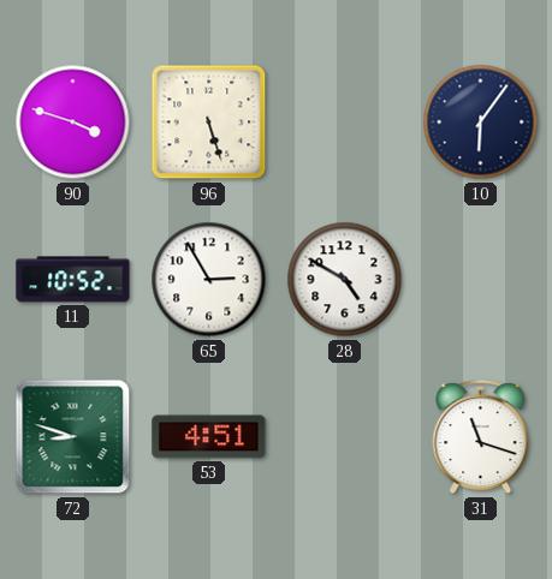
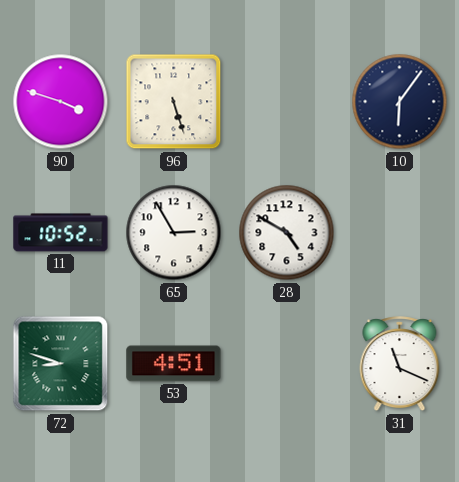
31: 11:18 -> 11:19 (400, 364)
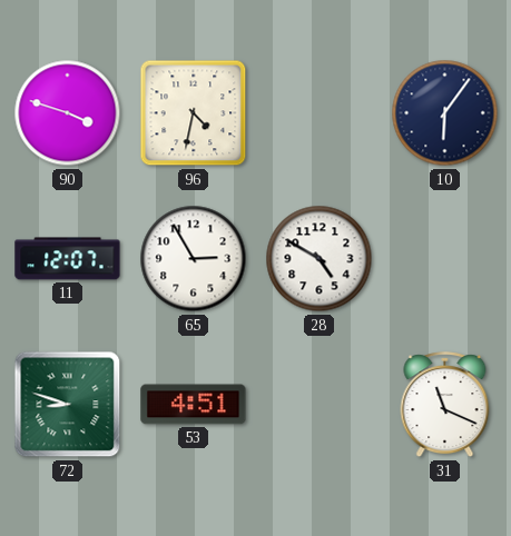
96: 5:27 -> 4:32 (194, 113)
11: 10:52 -> 12:07 (68, 259)
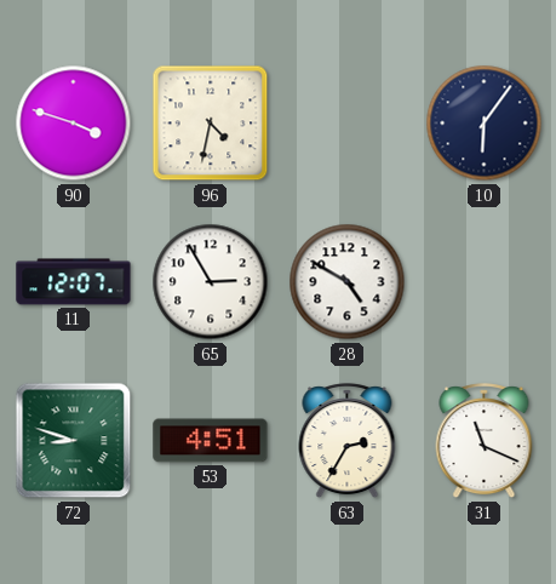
63: none -> 2:35 (348, 441)
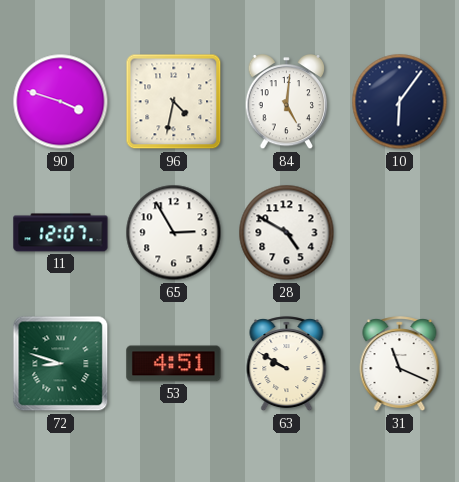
84: none -> 5:01 (287, 103)
63: 2:35 -> 9:50 (287, 364)
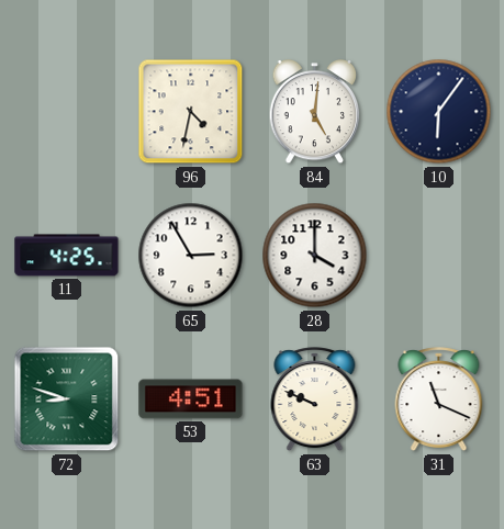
90: 3:48 -> none (61, 102)
11: 12:07 -> 4:25 (67, 256)
28: 4:50 -> 4:00 (315, 256)
63: 9:50 -> 9:49 (315, 399)
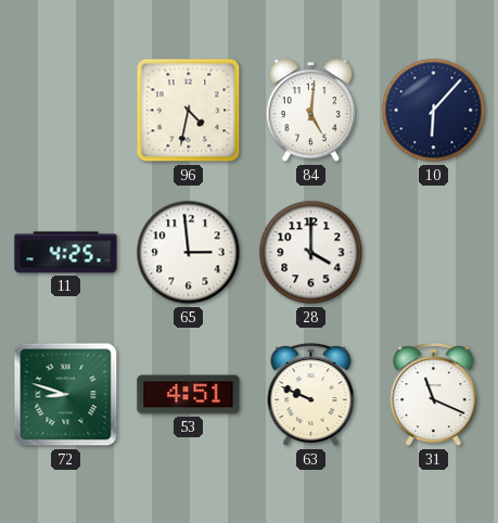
10: 6:06 -> 6:07 (434, 111)
65: 2:55 -> 2:59 (189, 253)
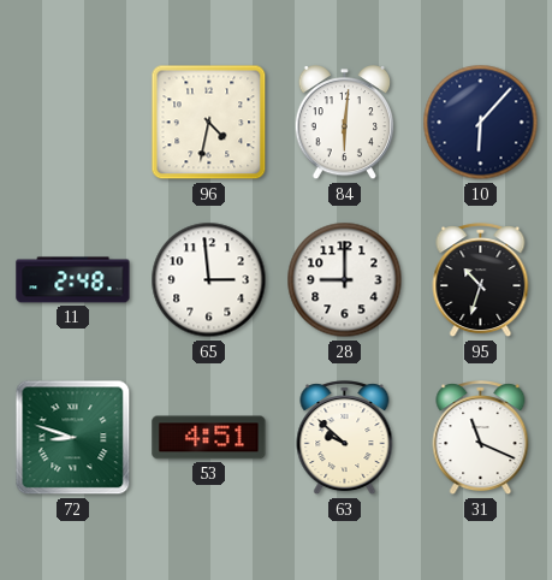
84: 5:01 -> 6:01 (345, 124)
11: 4:25 -> 2:48 (73, 280)
28: 4:00 -> 9:00 (345, 280)
95: none -> 10:33 (481, 280)
63: 9:49 -> 9:52 (345, 438)
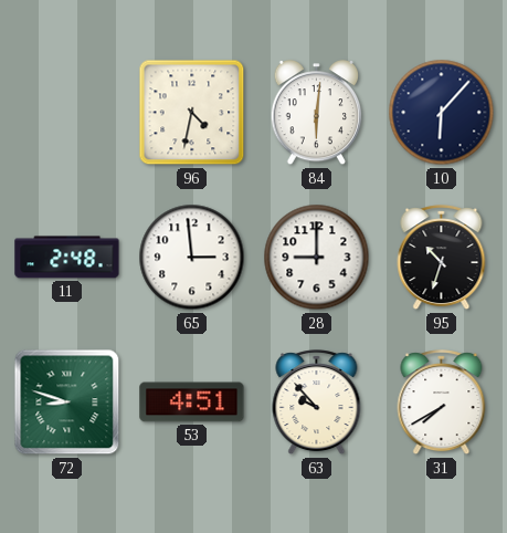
63: 9:52 -> 9:53 (317, 403)
31: 11:19 -> 7:40 (442, 403)
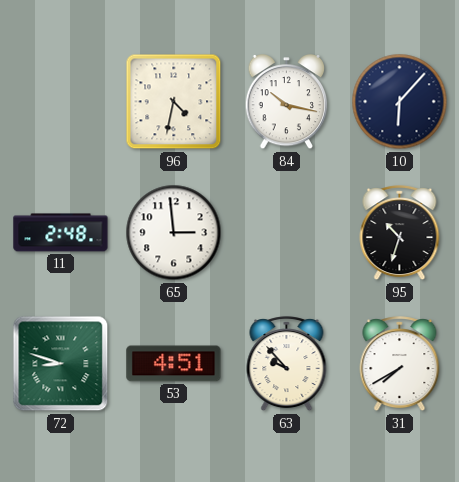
84: 6:01 -> 10:17 (287, 103)
28: 9:00 -> none (317, 258)
